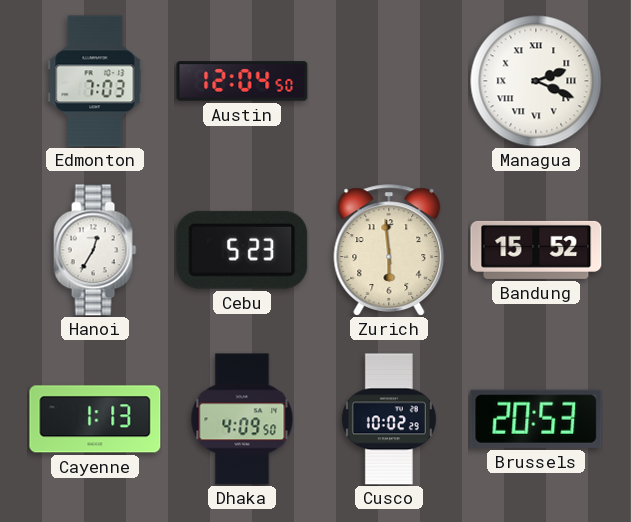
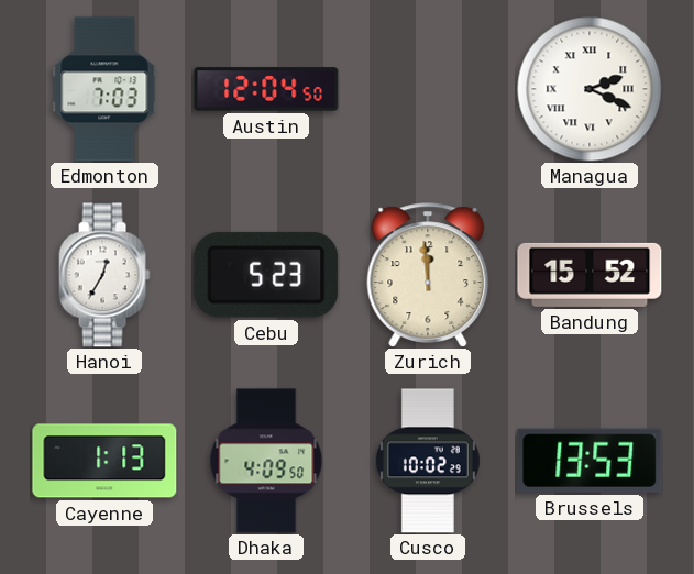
Zurich: 5:59 -> 11:59 (428, 275)
Brussels: 20:53 -> 13:53 (590, 461)
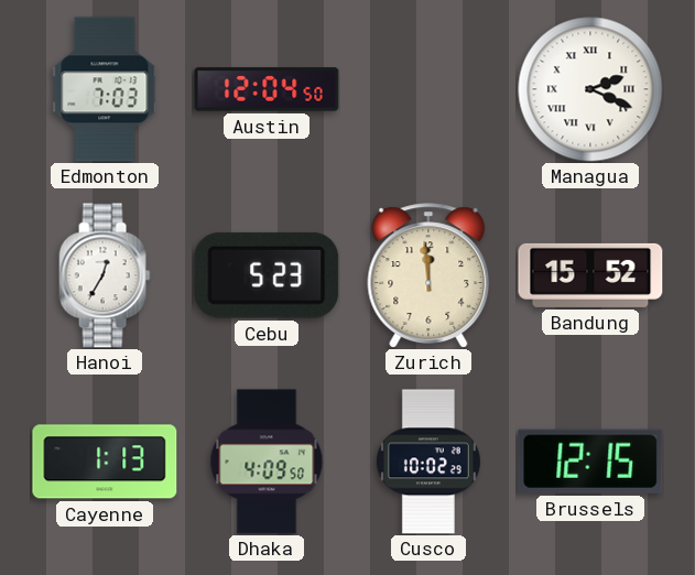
Brussels: 13:53 -> 12:15 (590, 462)
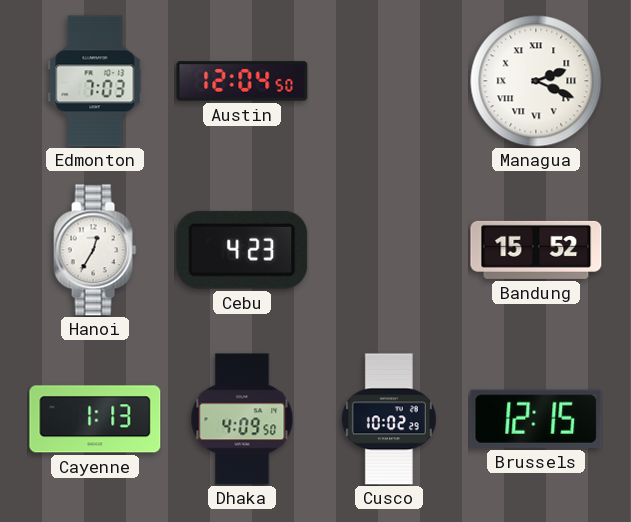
Cebu: 5:23 -> 4:23 (242, 250)
Zurich: 11:59 -> none (428, 275)
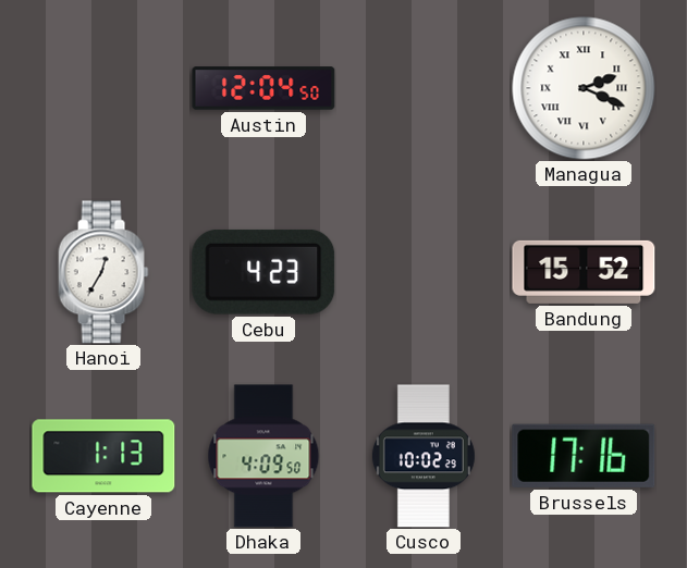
Edmonton: 7:03 -> none (95, 81)
Brussels: 12:15 -> 17:16 (584, 456)
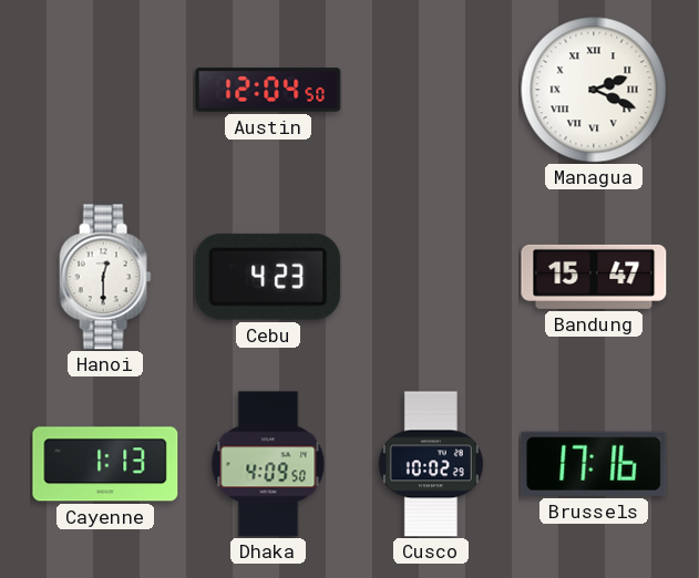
Hanoi: 12:35 -> 12:30 (105, 277)
Bandung: 15:52 -> 15:47 (594, 277)
